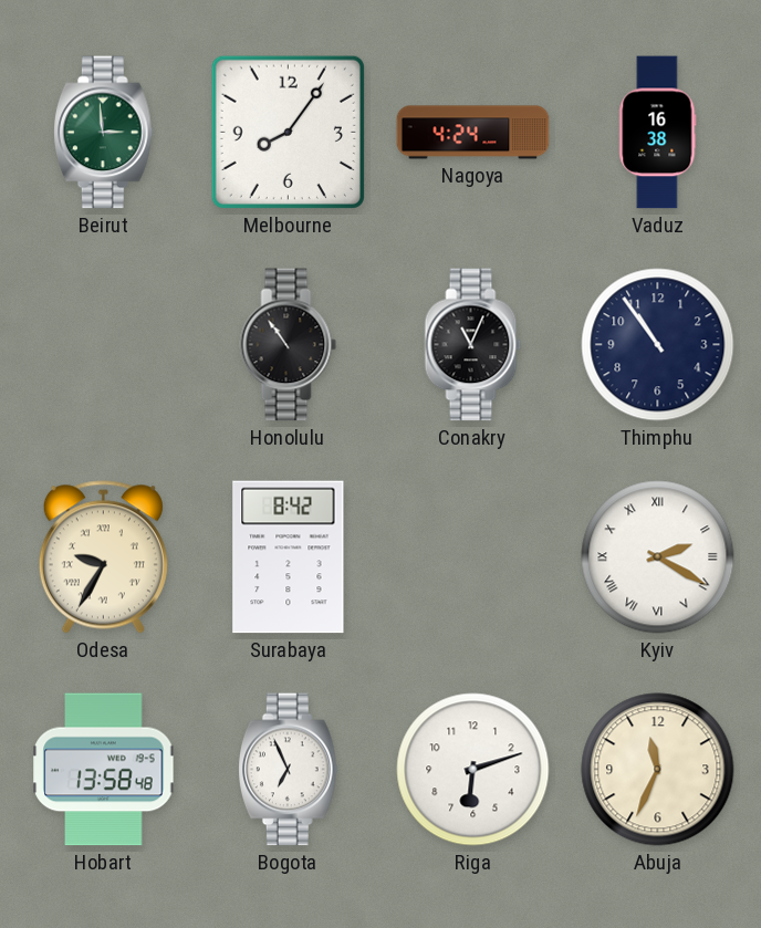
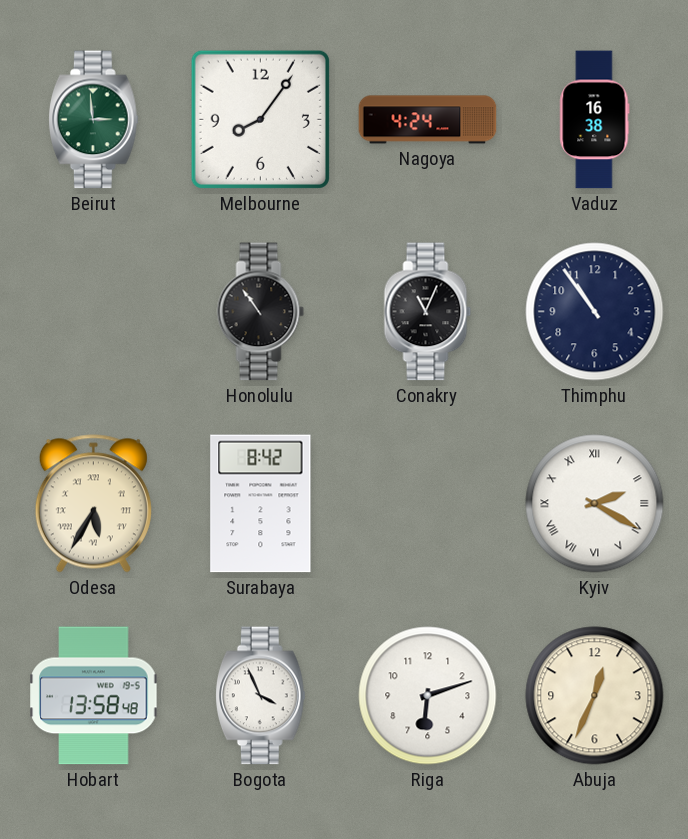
Odesa: 9:35 -> 5:35 (93, 504)
Bogota: 6:56 -> 3:56 (260, 696)
Abuja: 11:34 -> 12:34 (595, 696)
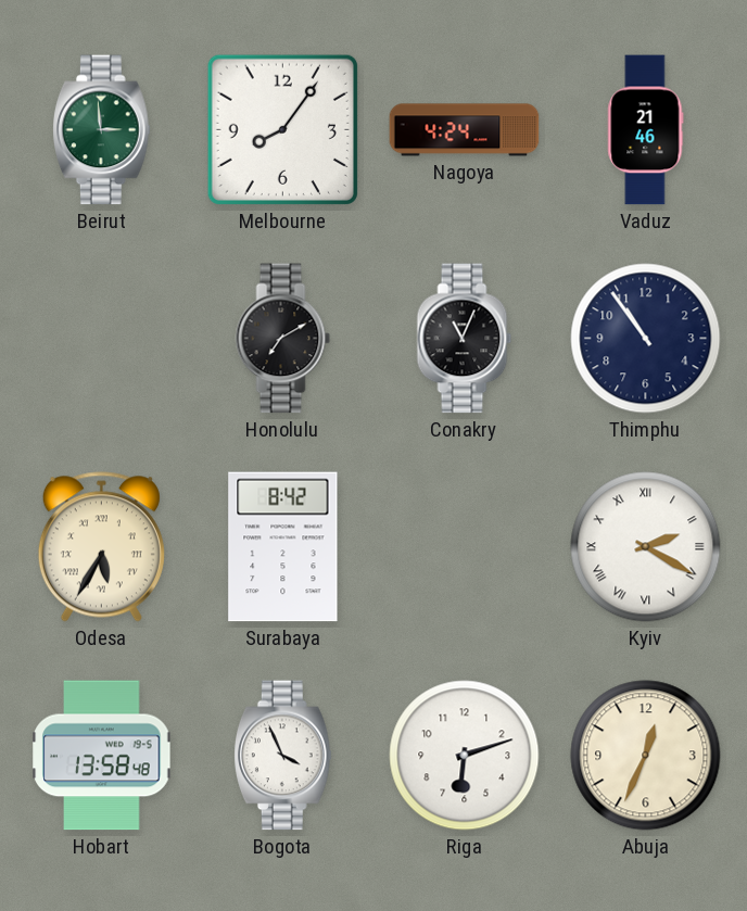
Vaduz: 16:38 -> 21:46 (646, 130)
Honolulu: 10:54 -> 7:10 (283, 339)
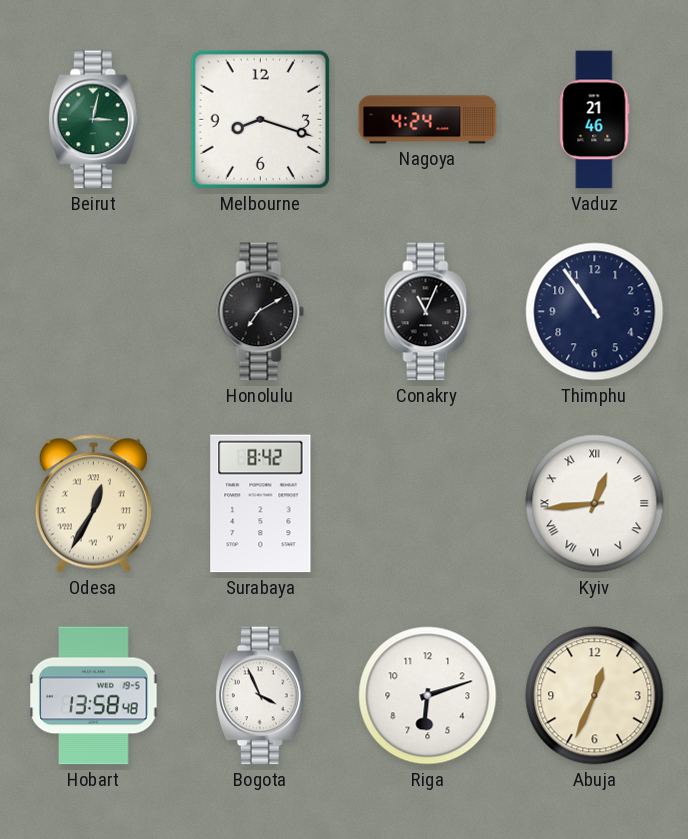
Beirut: 2:59 -> 3:02 (93, 120)
Melbourne: 8:06 -> 8:18 (260, 119)
Odesa: 5:35 -> 12:35 (93, 504)
Kyiv: 2:20 -> 12:44 (595, 504)
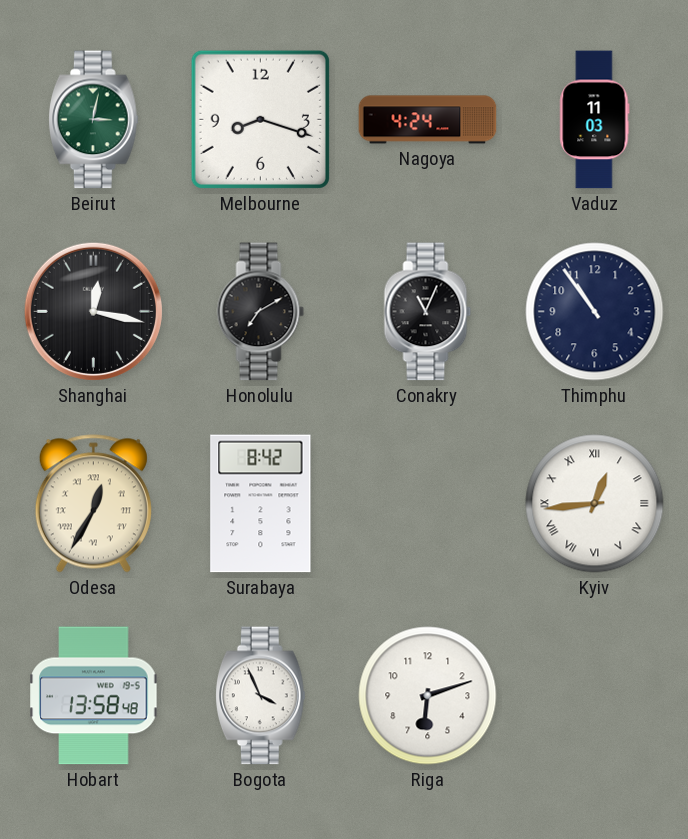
Vaduz: 21:46 -> 11:03 (595, 120)
Shanghai: none -> 12:17 (93, 311)
Abuja: 12:34 -> none (595, 696)
